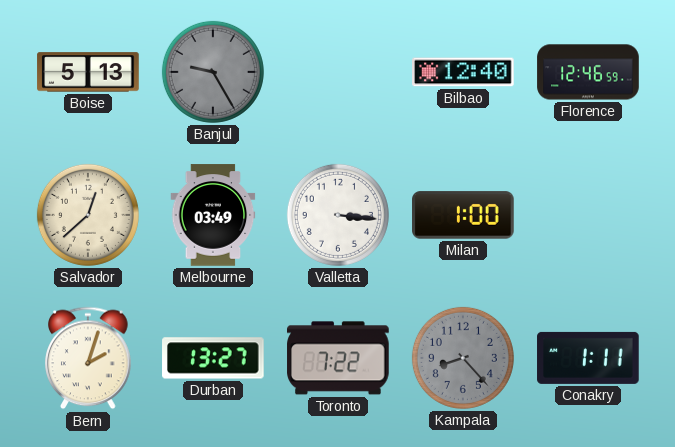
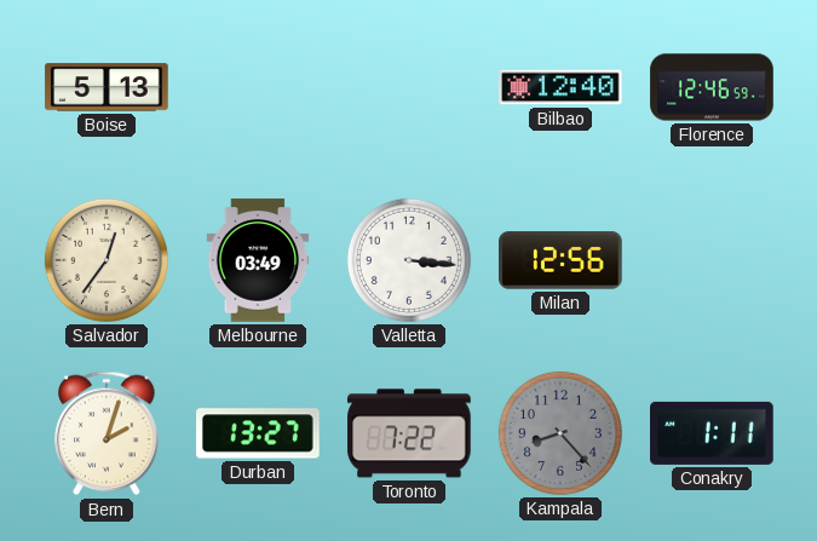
Banjul: 9:25 -> none (213, 72)
Salvador: 12:38 -> 12:36 (107, 260)
Milan: 1:00 -> 12:56 (560, 260)
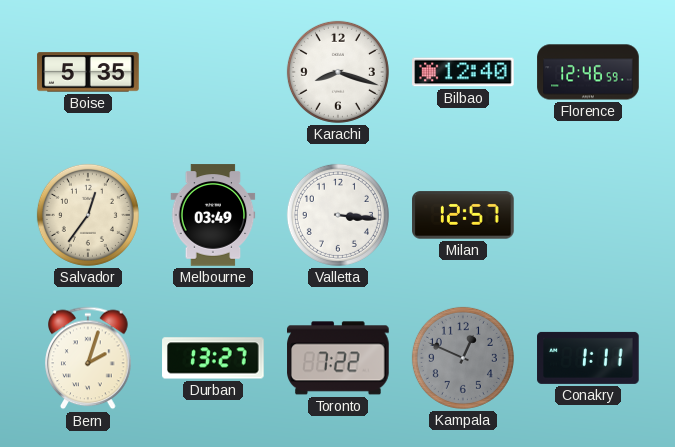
Boise: 5:13 -> 5:35 (88, 72)
Karachi: none -> 8:18 (338, 72)
Milan: 12:56 -> 12:57 (463, 215)
Kampala: 8:23 -> 12:49 (463, 358)
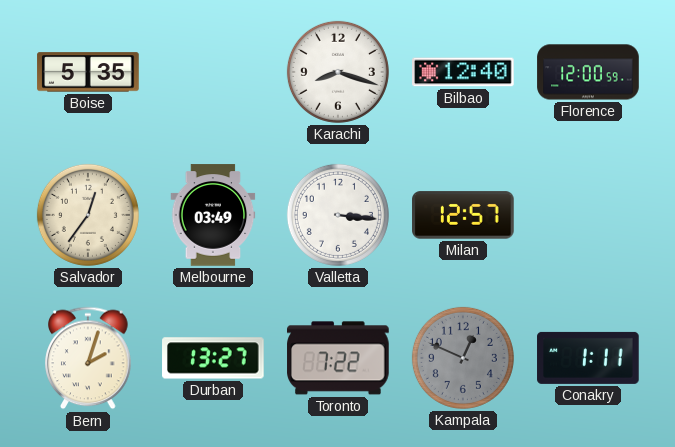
Florence: 12:46 -> 12:00 (588, 72)
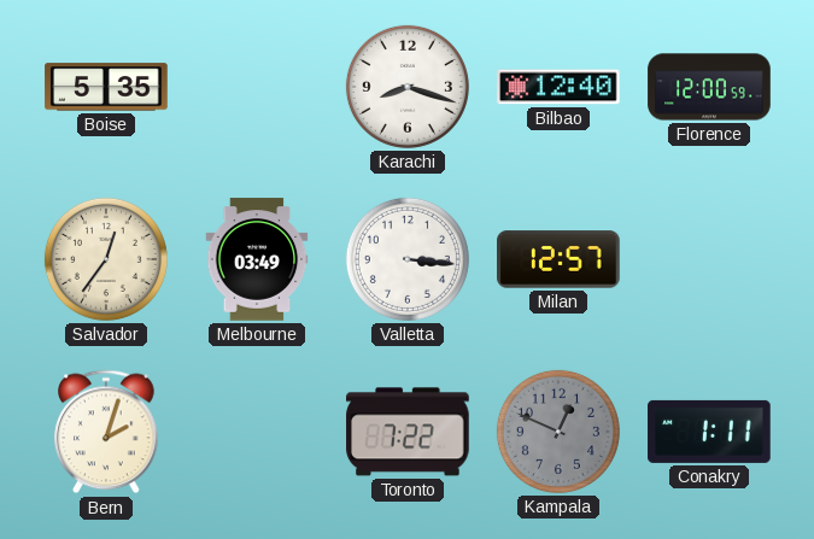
Durban: 13:27 -> none (213, 358)
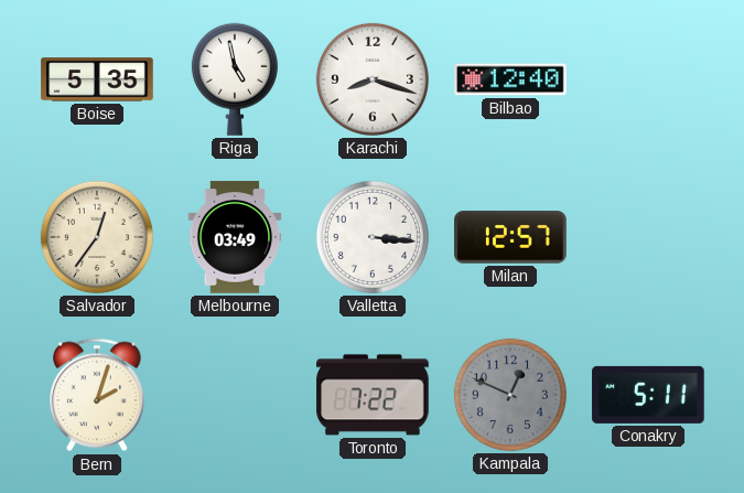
Riga: none -> 4:58 (235, 79)
Florence: 12:00 -> none (709, 87)
Conakry: 1:11 -> 5:11 (648, 395)
